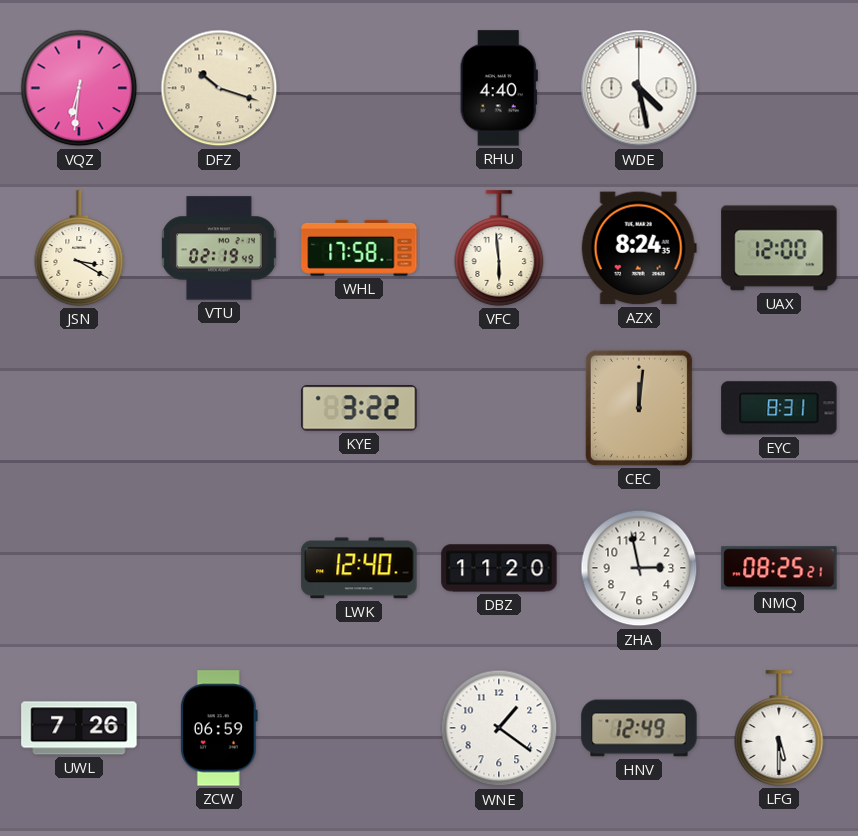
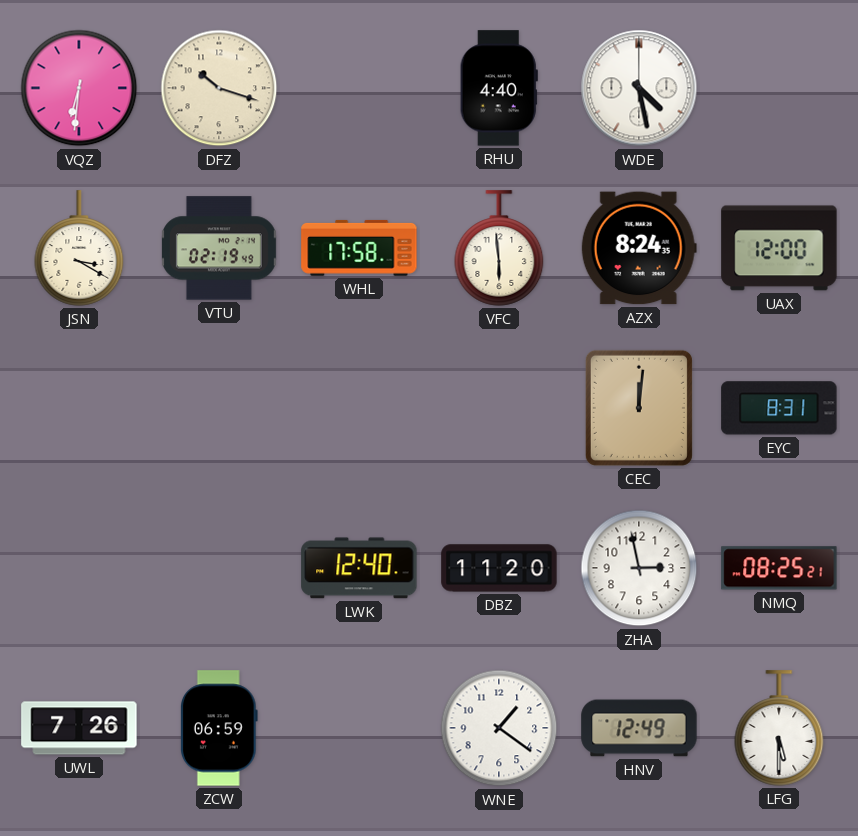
KYE: 3:22 -> none (359, 408)
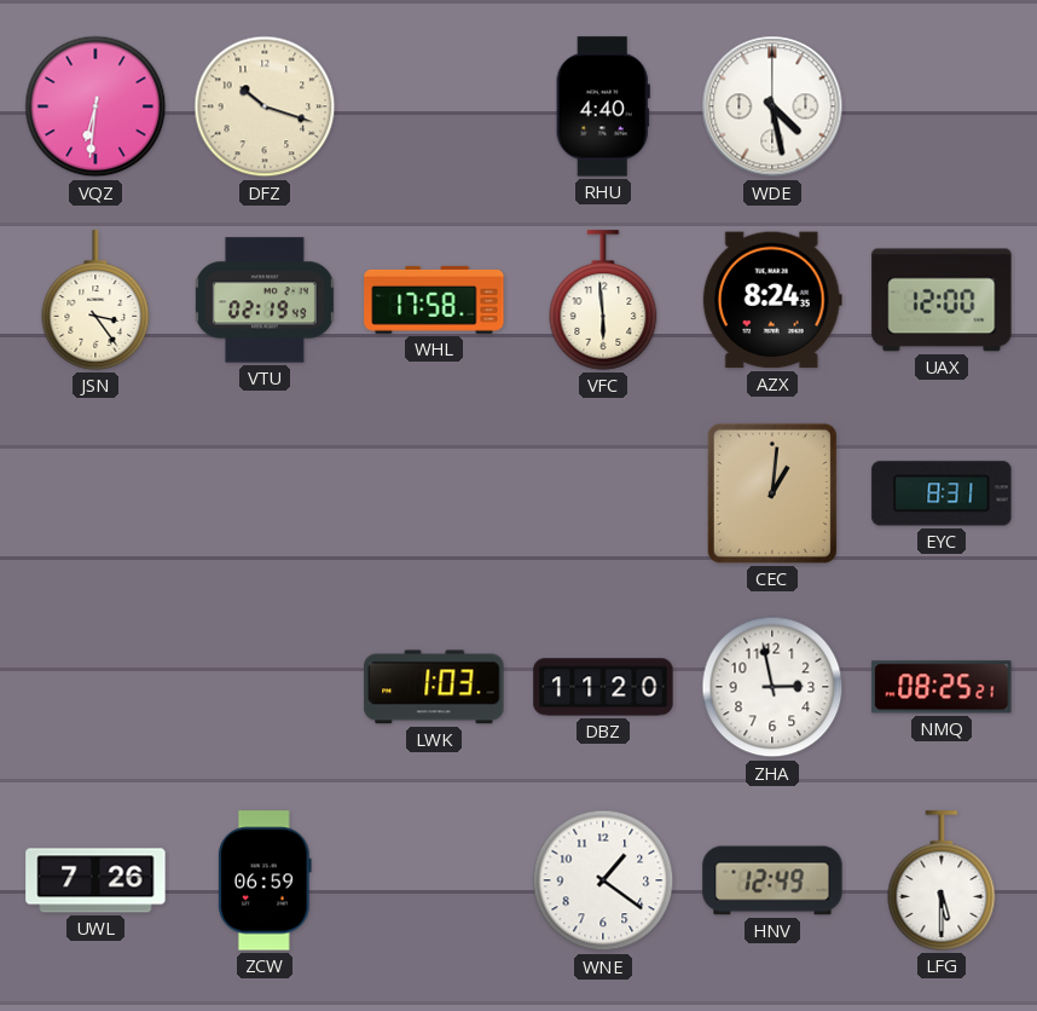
JSN: 3:20 -> 3:24 (95, 300)
CEC: 12:01 -> 1:01 (772, 493)
LWK: 12:40 -> 1:03 (434, 687)
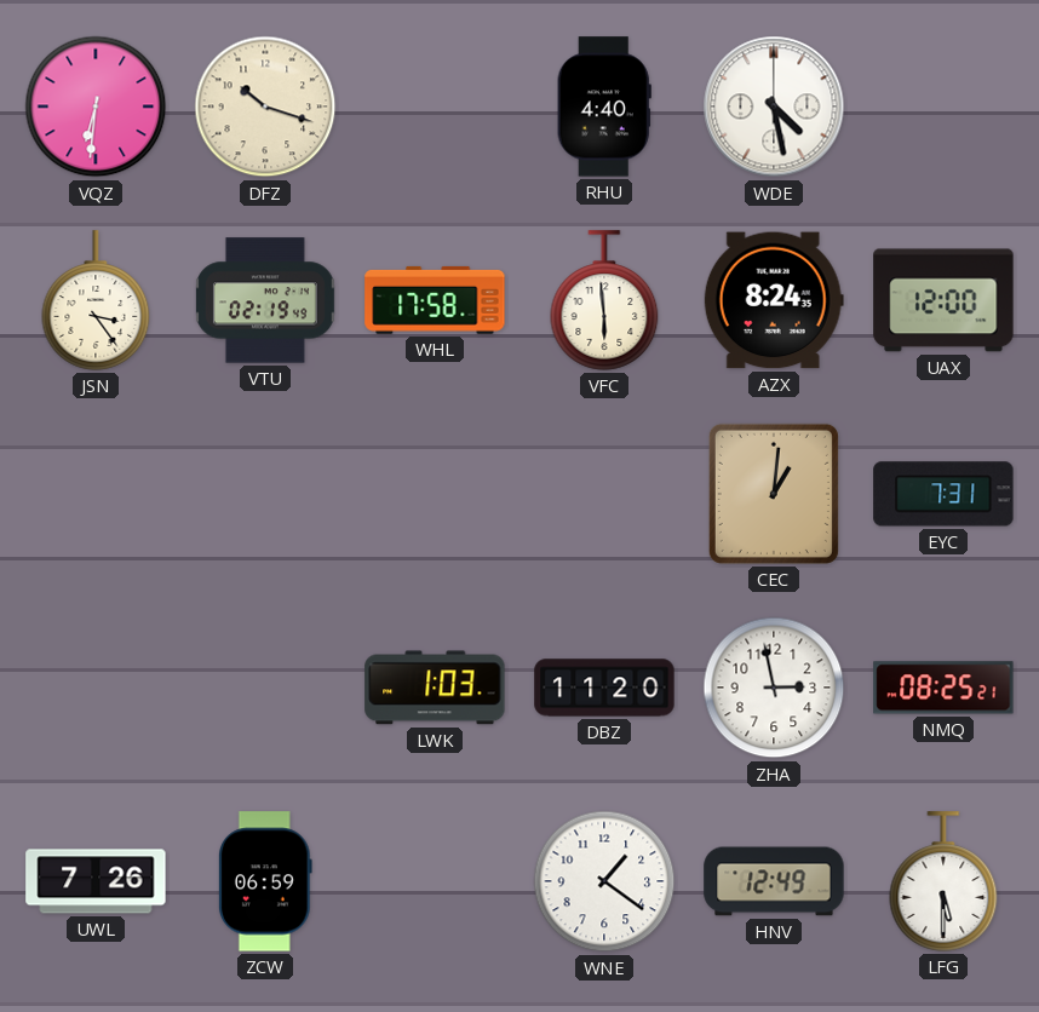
EYC: 8:31 -> 7:31 (943, 494)
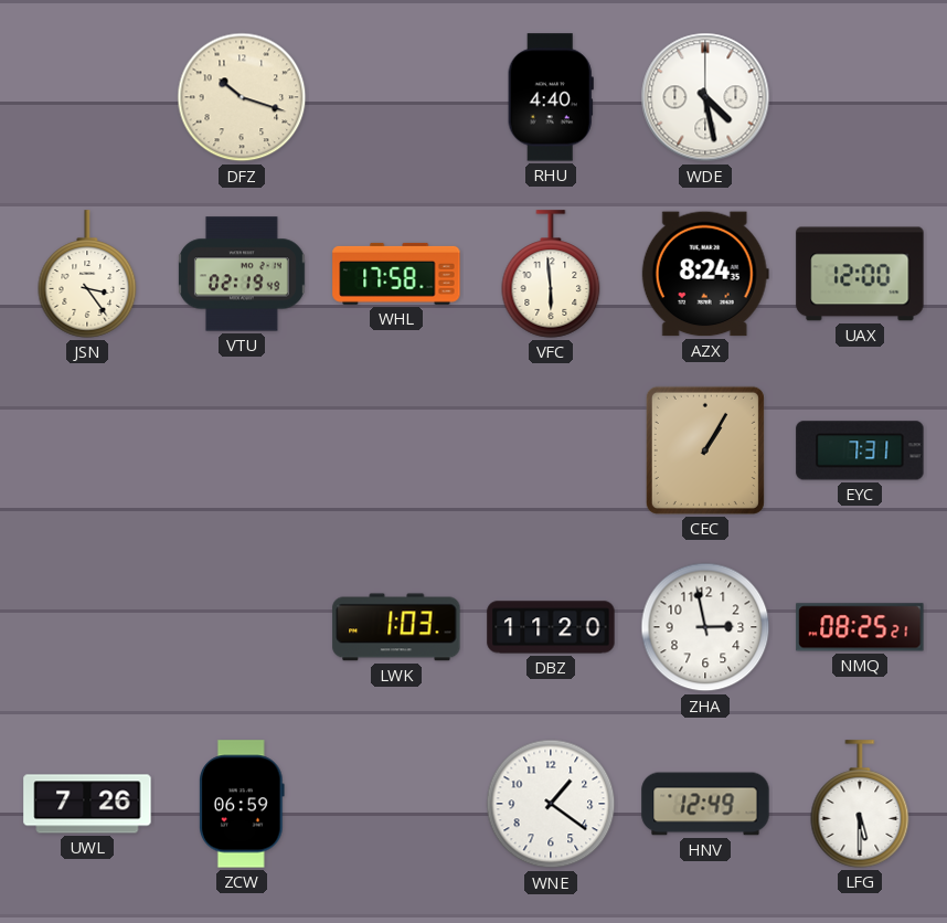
VQZ: 6:31 -> none (96, 107)
CEC: 1:01 -> 1:05 (705, 450)
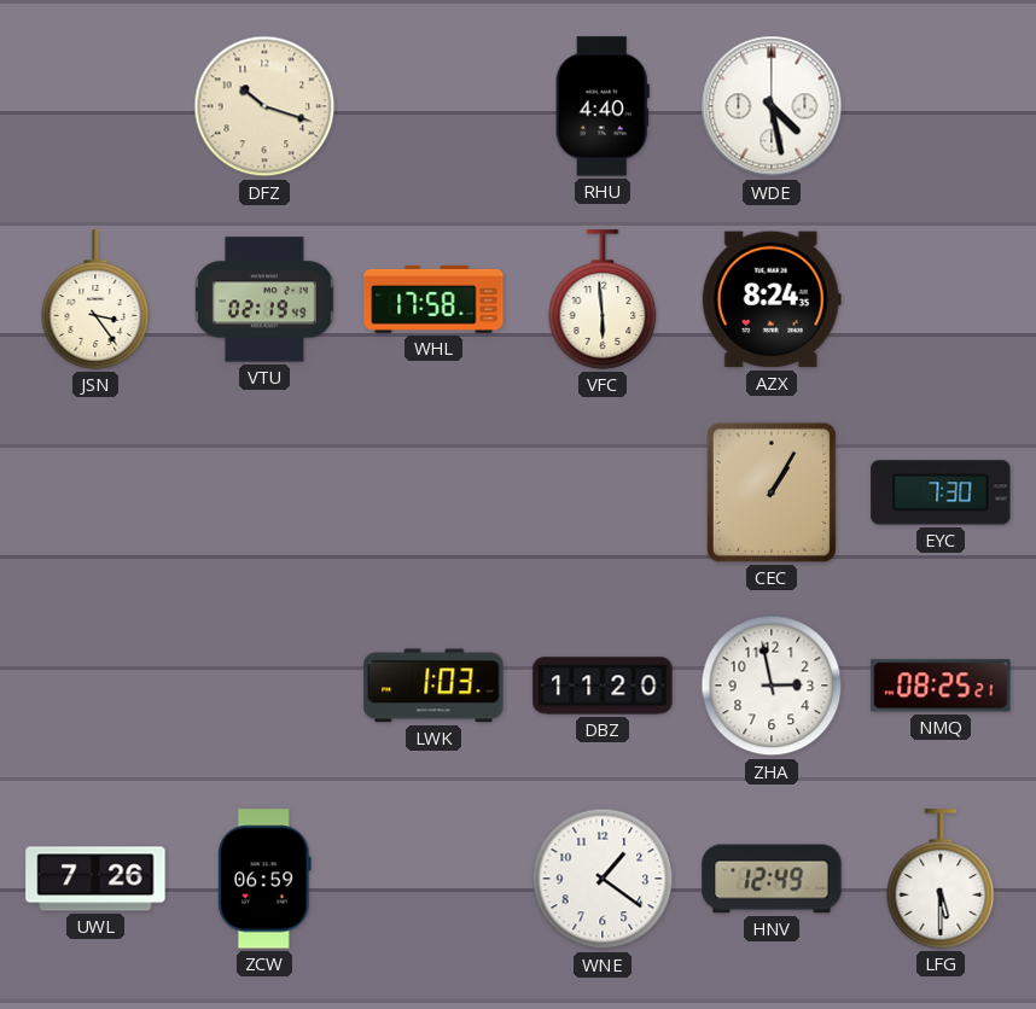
UAX: 12:00 -> none (860, 274)
EYC: 7:31 -> 7:30 (941, 492)
